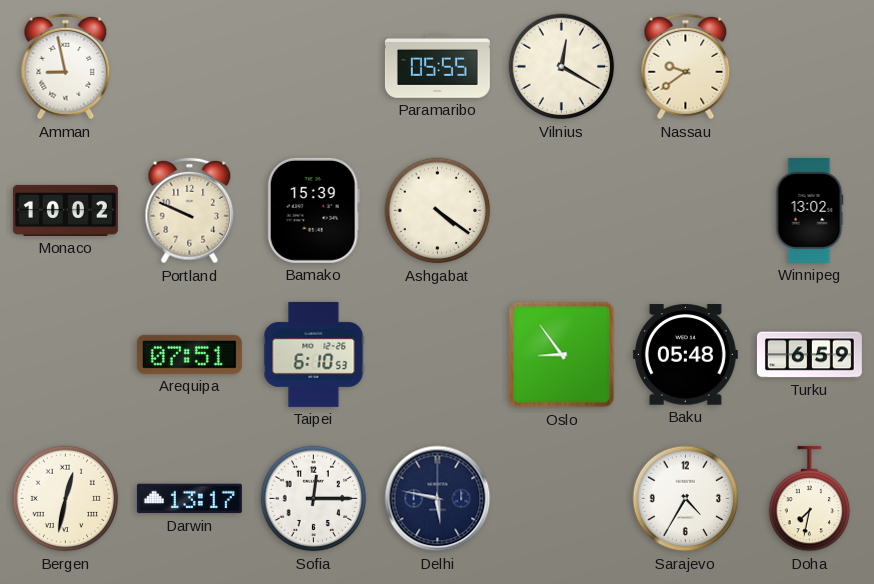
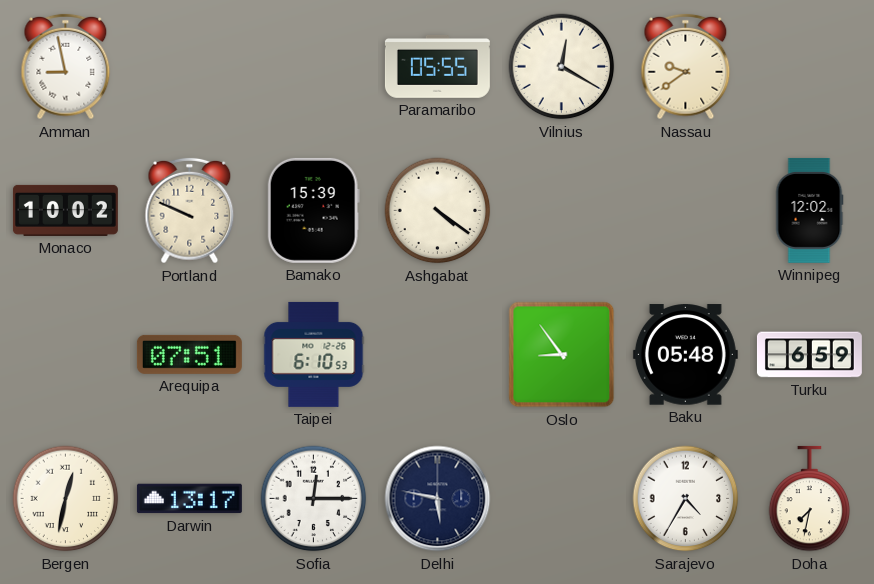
Winnipeg: 13:02 -> 12:02 (809, 210)
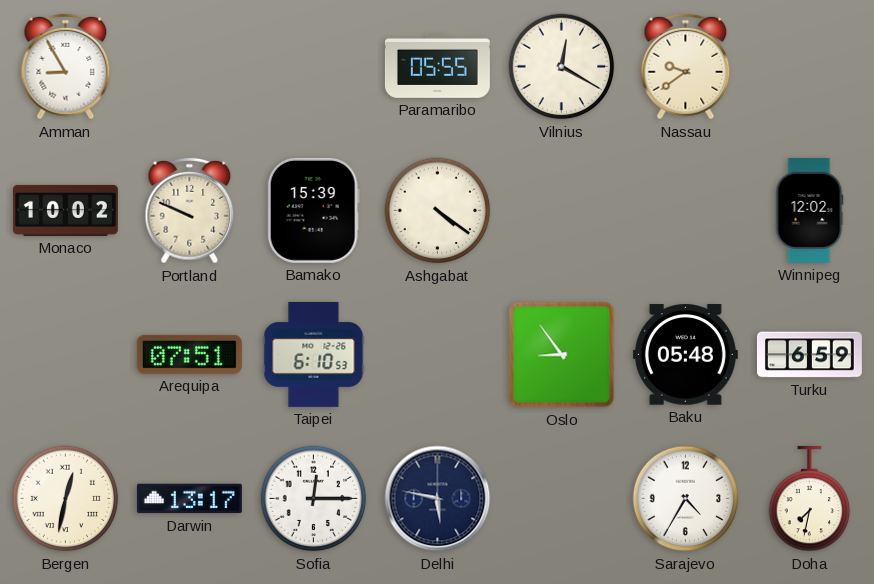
Amman: 8:58 -> 8:55 (66, 67)
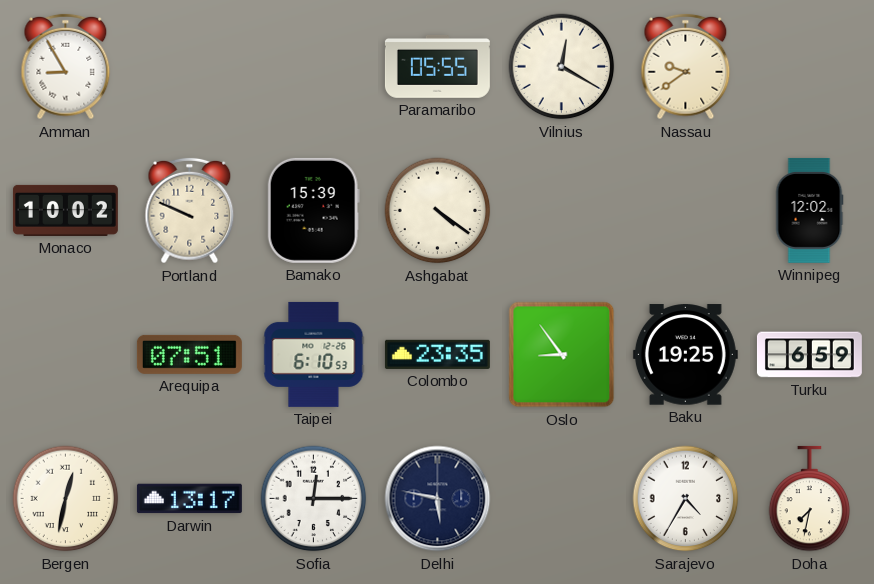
Colombo: none -> 23:35 (437, 354)
Baku: 05:48 -> 19:25 (685, 355)
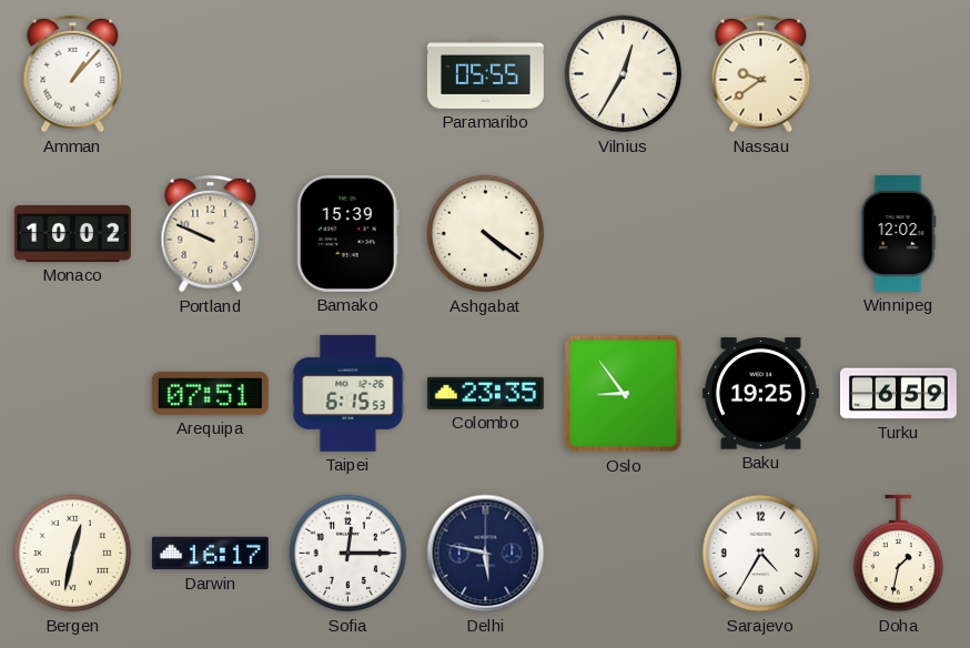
Amman: 8:55 -> 1:07 (73, 74)
Vilnius: 12:20 -> 12:35 (624, 74)
Taipei: 6:10 -> 6:15 (348, 393)
Darwin: 13:17 -> 16:17 (210, 554)
Doha: 7:32 -> 1:32 (899, 554)
